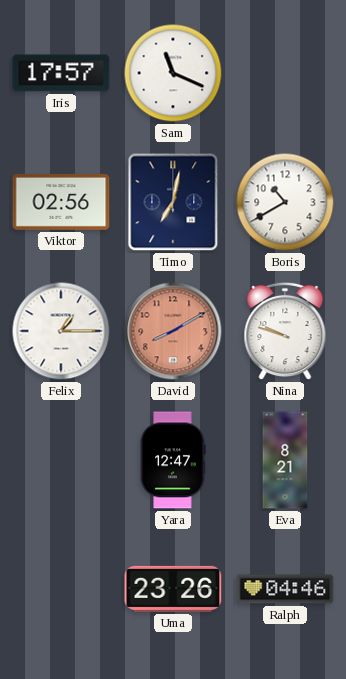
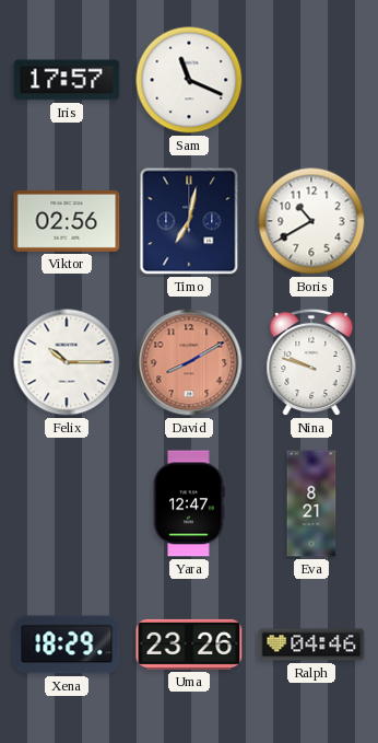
Felix: 1:15 -> 10:15 (67, 362)
Xena: none -> 18:29 (67, 645)
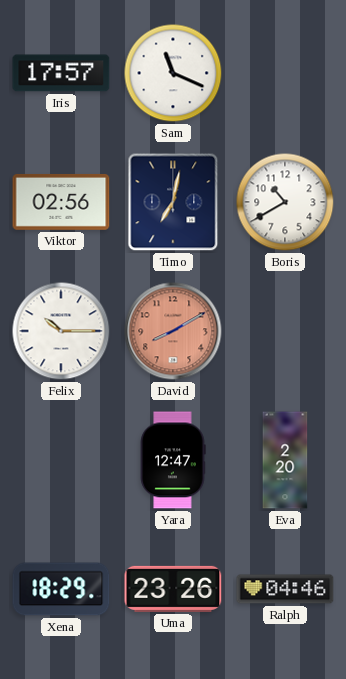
Nina: 9:48 -> none (311, 362)
Eva: 8:21 -> 2:20 (285, 460)
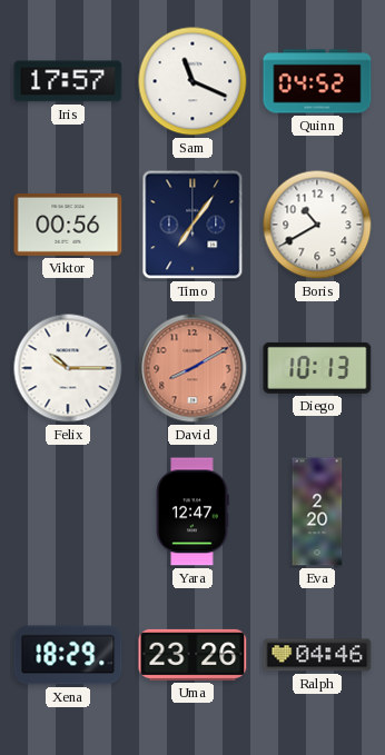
Quinn: none -> 04:52 (317, 81)
Viktor: 02:56 -> 00:56 (68, 225)
Timo: 7:02 -> 7:06 (192, 225)
Diego: none -> 10:13 (317, 368)
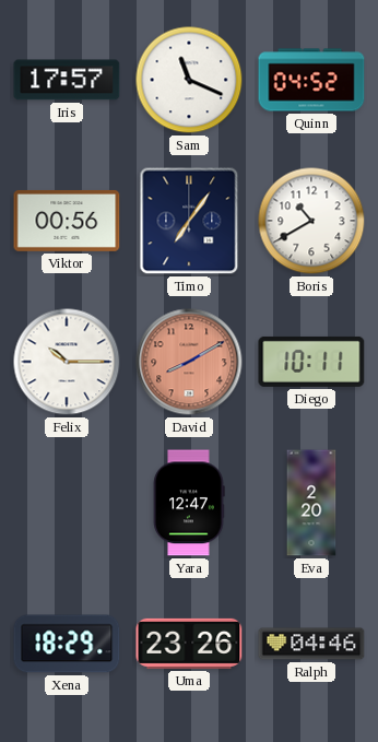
Diego: 10:13 -> 10:11 (311, 362)
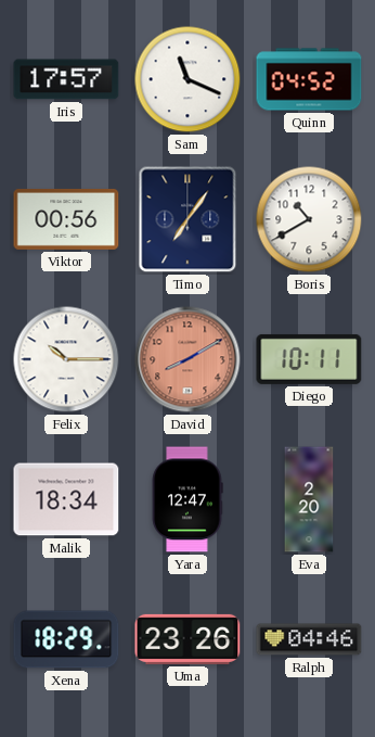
Malik: none -> 18:34 (66, 499)
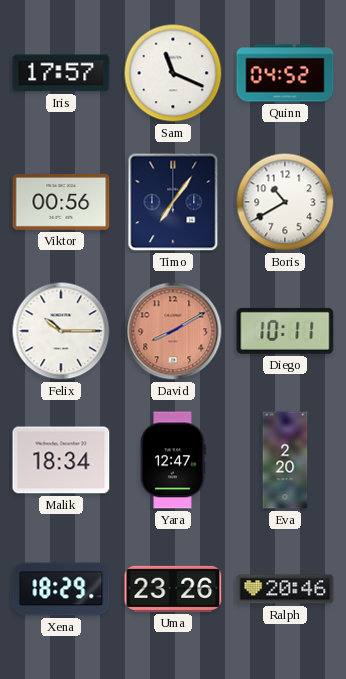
Ralph: 04:46 -> 20:46 (285, 589)
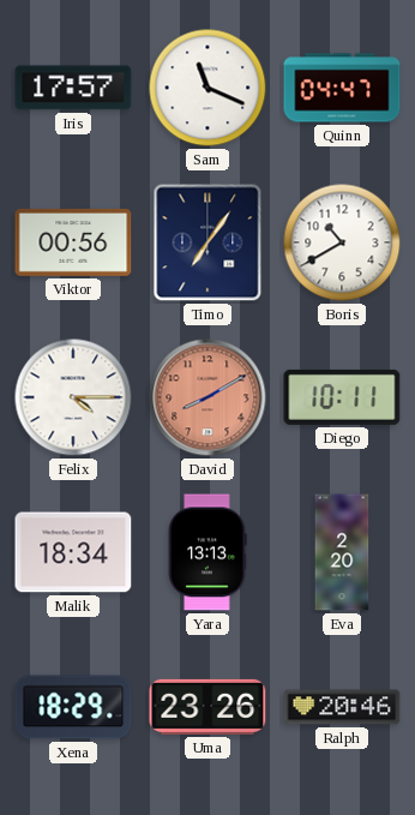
Quinn: 04:52 -> 04:47 (342, 88)
Felix: 10:15 -> 4:15 (73, 397)
Yara: 12:47 -> 13:13 (207, 552)
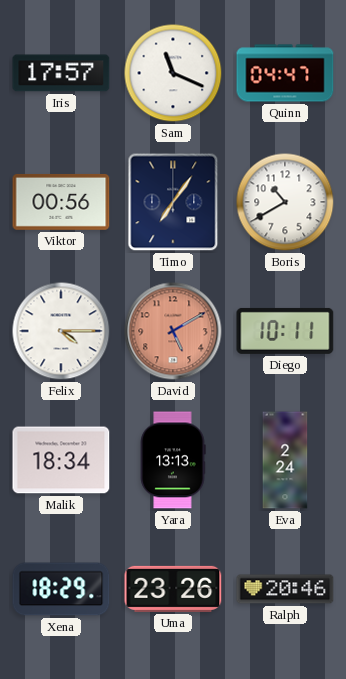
David: 8:10 -> 5:10 (173, 331)
Eva: 2:20 -> 2:24 (285, 460)
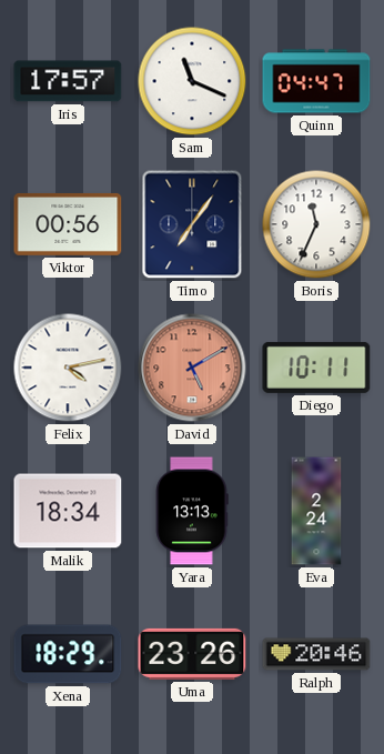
Boris: 10:40 -> 11:34 (316, 224)
Felix: 4:15 -> 4:13 (68, 368)
